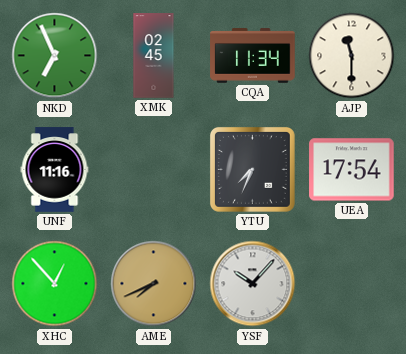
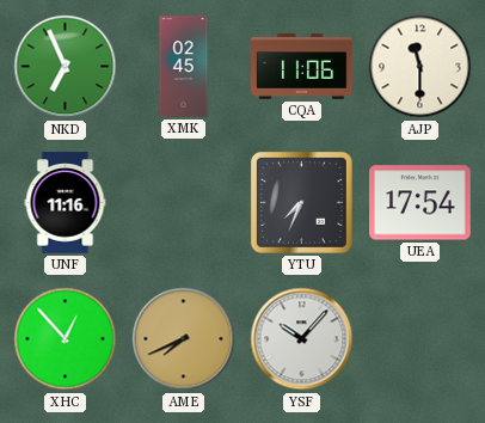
CQA: 11:34 -> 11:06 (302, 67)
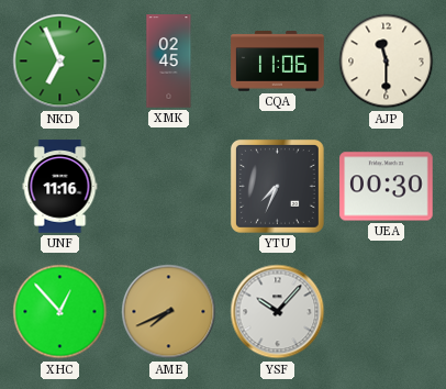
UEA: 17:54 -> 00:30 (387, 187)
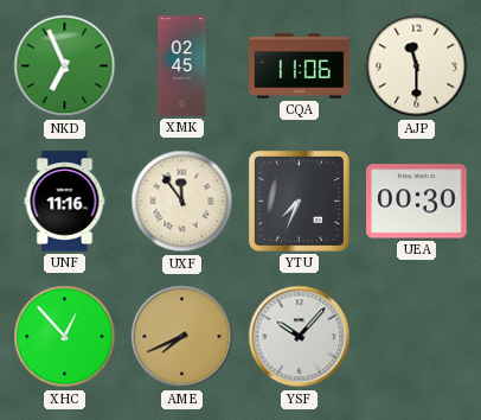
UXF: none -> 11:54 (182, 202)
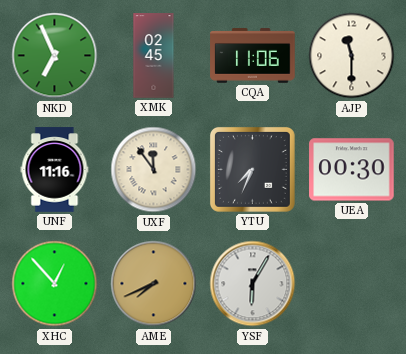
YSF: 10:07 -> 6:05 (253, 284)
